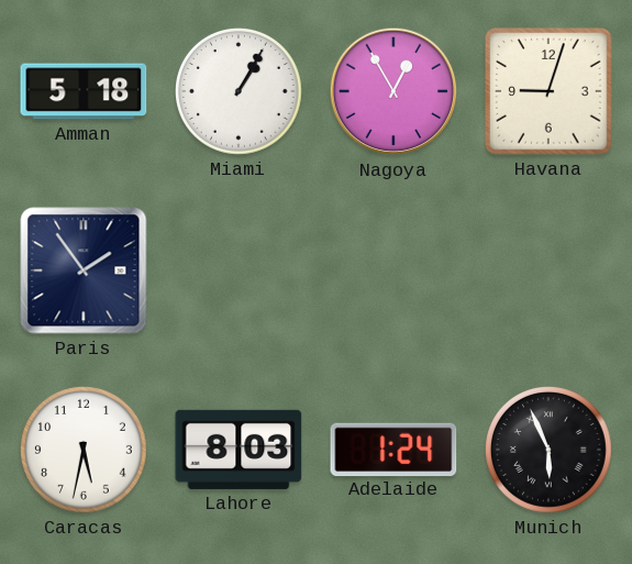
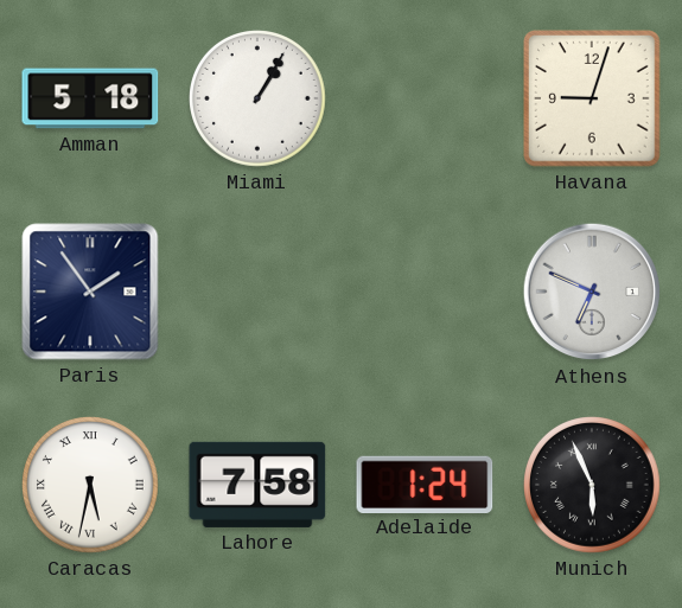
Nagoya: 12:55 -> none (393, 91)
Athens: none -> 6:49 (592, 292)
Caracas numerals: Arabic -> Roman (91, 486)
Lahore: 8:03 -> 7:58 (257, 485)
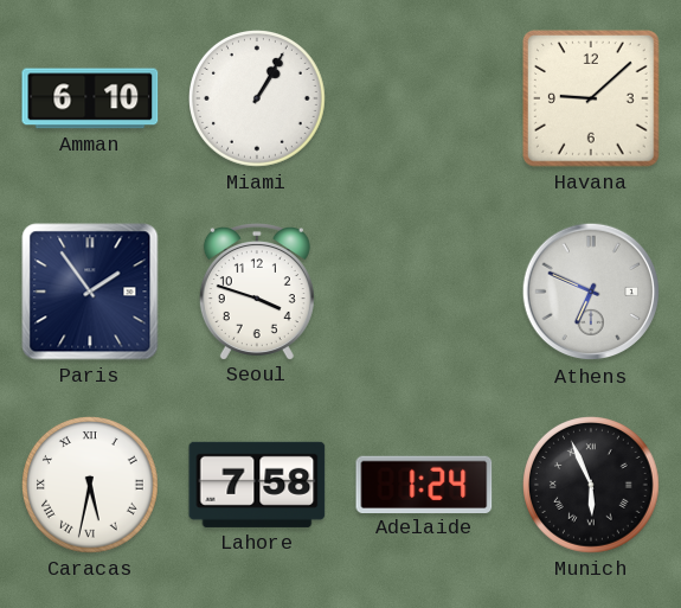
Amman: 5:18 -> 6:10 (90, 98)
Havana: 9:03 -> 9:08 (592, 100)
Seoul: none -> 3:48 (257, 292)
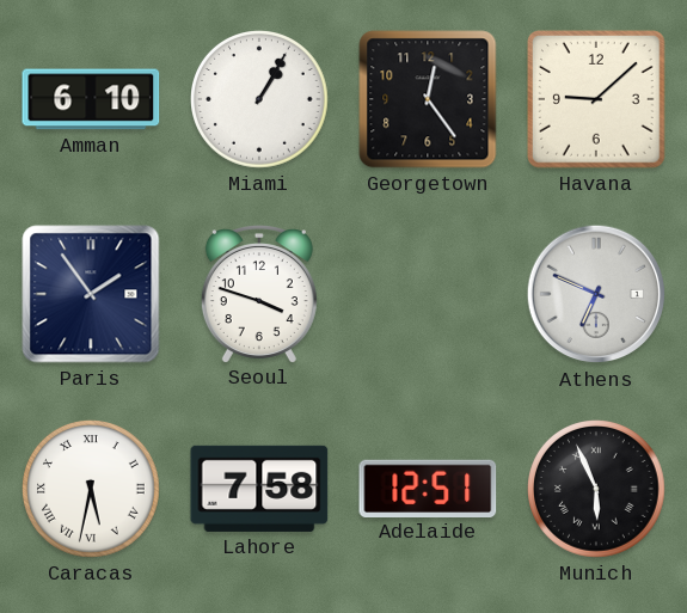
Georgetown: none -> 12:24 (428, 99)
Adelaide: 1:24 -> 12:51 (428, 488)
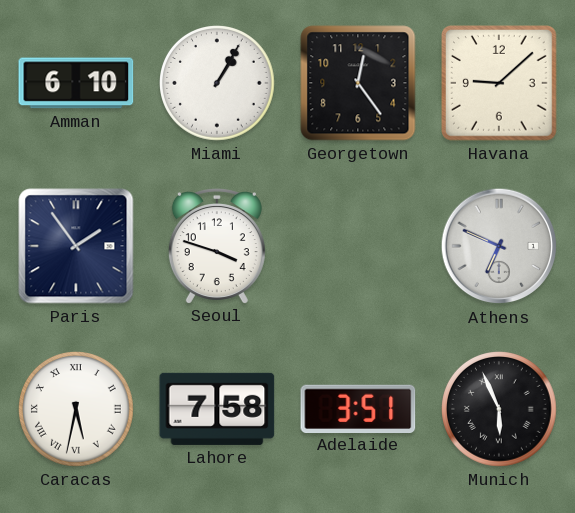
Adelaide: 12:51 -> 3:51 (358, 408)
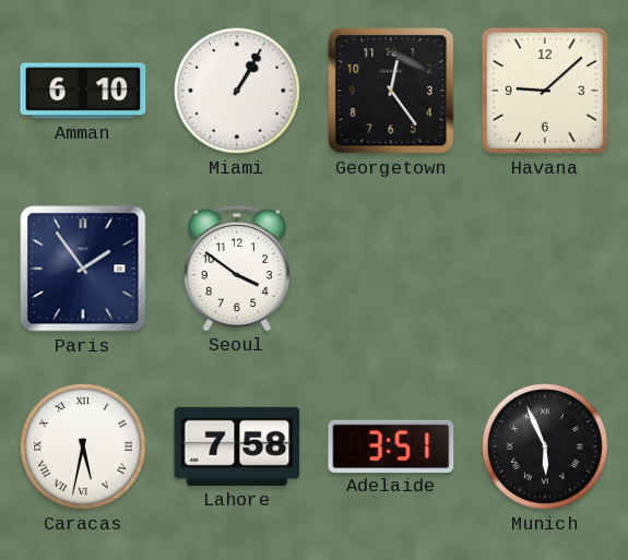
Seoul: 3:48 -> 3:51 (237, 269)
Athens: 6:49 -> none (499, 246)
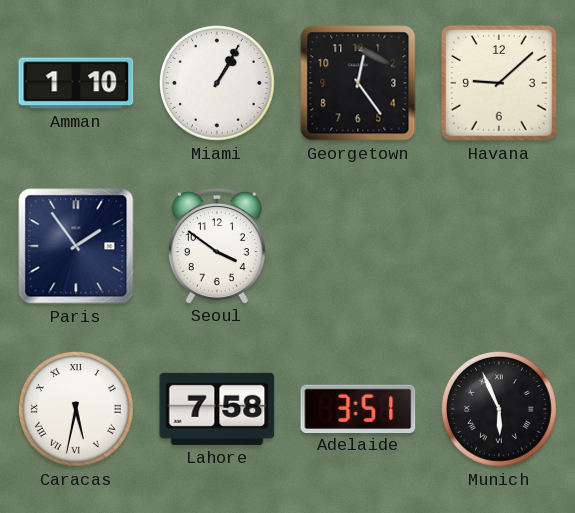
Amman: 6:10 -> 1:10 (76, 83)
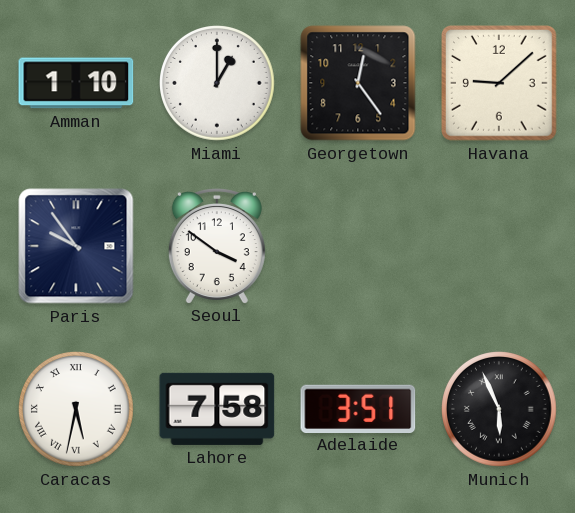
Miami: 1:05 -> 1:00 (218, 84)
Paris: 1:54 -> 9:54 (76, 246)
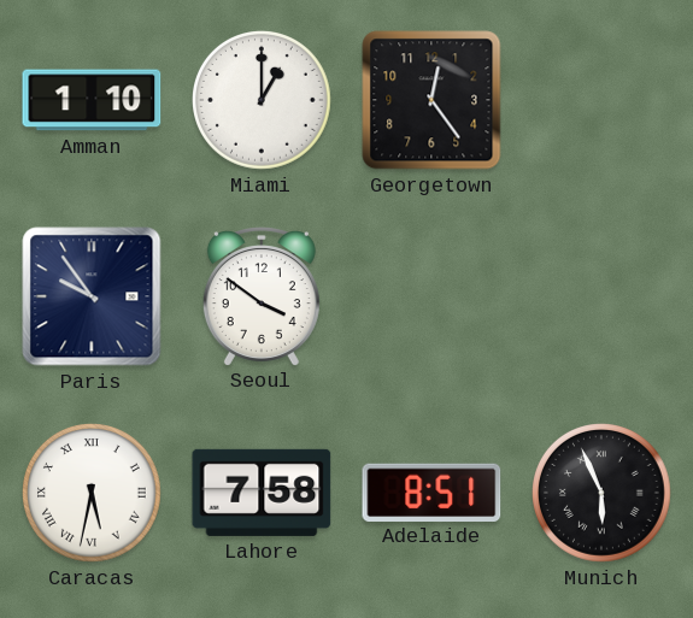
Havana: 9:08 -> none (500, 84)
Adelaide: 3:51 -> 8:51 (431, 492)
